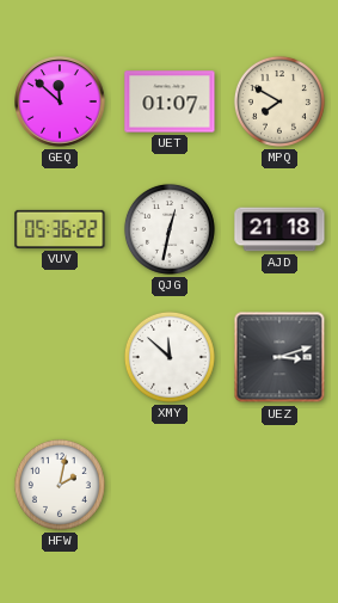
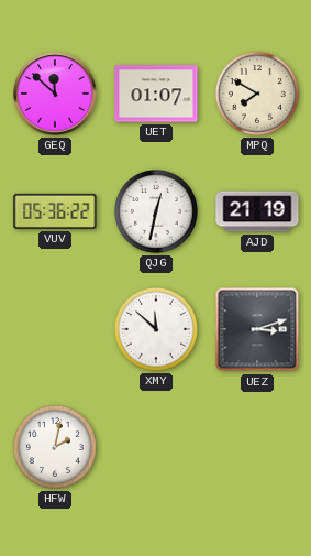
AJD: 21:18 -> 21:19 (257, 211)
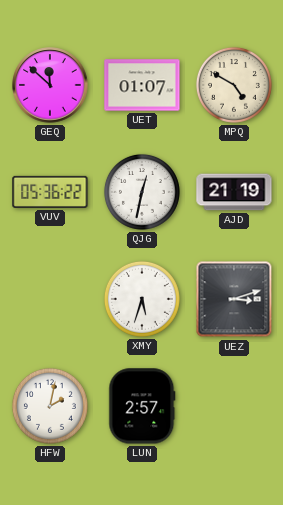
MPQ: 7:50 -> 4:50 (234, 85)
XMY: 11:52 -> 5:33 (142, 299)
LUN: none -> 2:57 (142, 406)
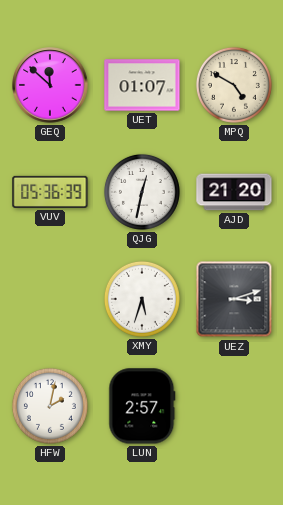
VUV: 05:36:22 -> 05:36:39 (50, 192)
AJD: 21:19 -> 21:20 (234, 192)
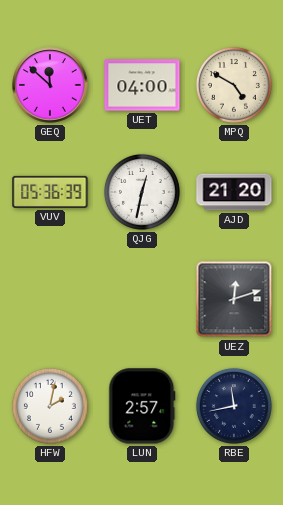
UET: 01:07 -> 04:00 (142, 85)
XMY: 5:33 -> none (142, 299)
UEZ: 3:12 -> 12:12 (234, 299)
RBE: none -> 11:43 (234, 406)
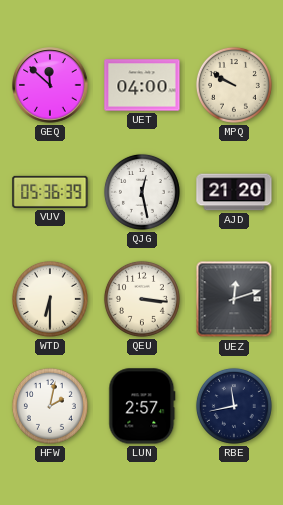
MPQ: 4:50 -> 9:50 (234, 85)
QJG: 12:32 -> 12:28 (142, 192)
WTD: none -> 6:30 (50, 299)
QEU: none -> 3:16 (142, 299)
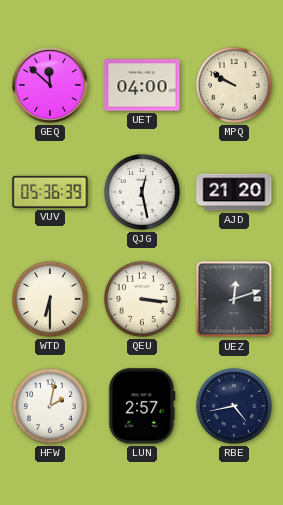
RBE: 11:43 -> 4:43 (234, 406)
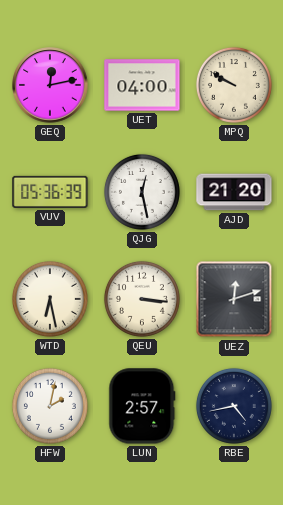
GEQ: 11:52 -> 12:13 (50, 85)
WTD: 6:30 -> 6:28 (50, 299)
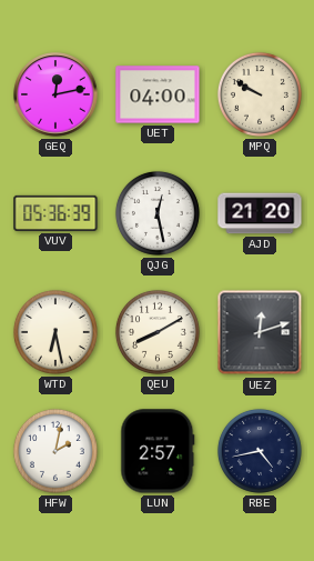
QEU: 3:16 -> 8:10 (158, 332)
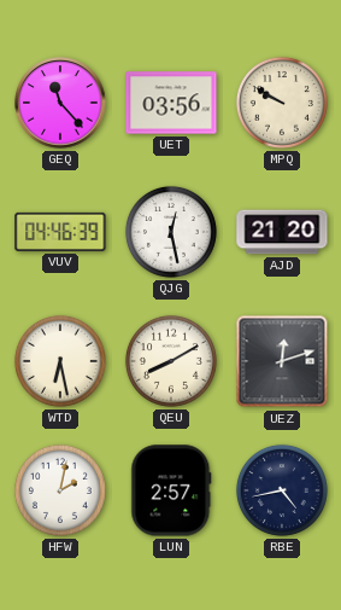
GEQ: 12:13 -> 11:23 (60, 103)
UET: 04:00 -> 03:56 (171, 103)
VUV: 05:36 -> 04:46 (60, 232)
